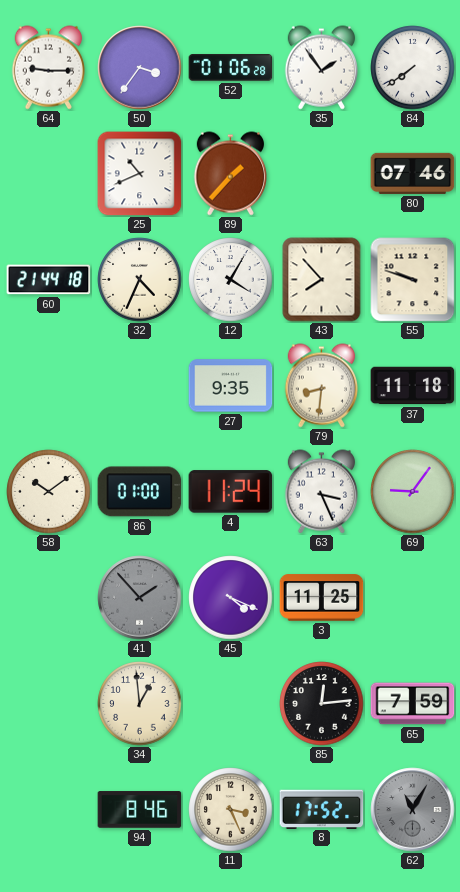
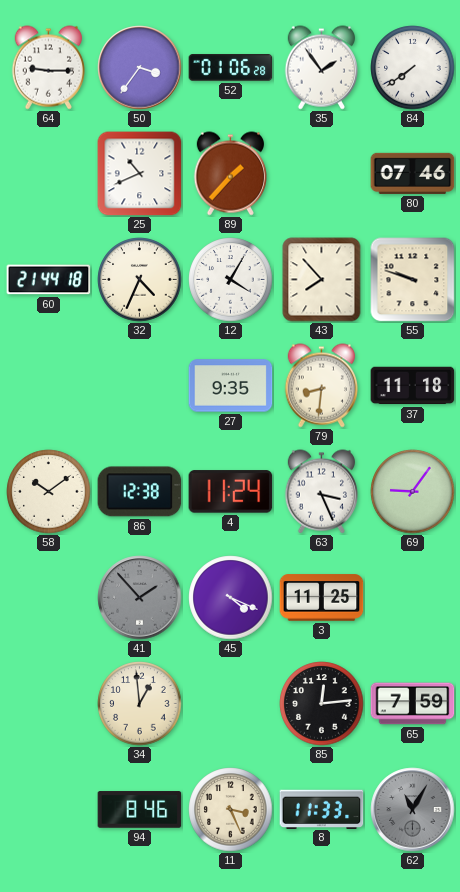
86: 01:00 -> 12:38 (140, 492)
8: 17:52 -> 11:33 (322, 809)
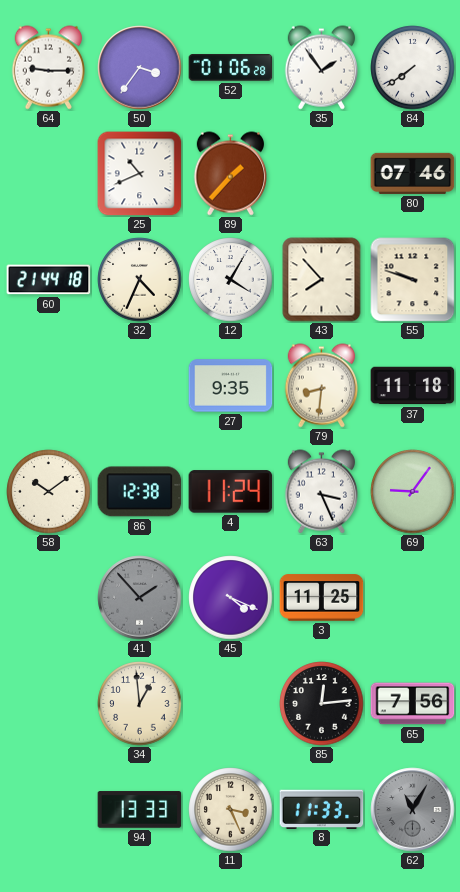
65: 7:59 -> 7:56 (413, 704)
94: 8:46 -> 13:33 (140, 810)
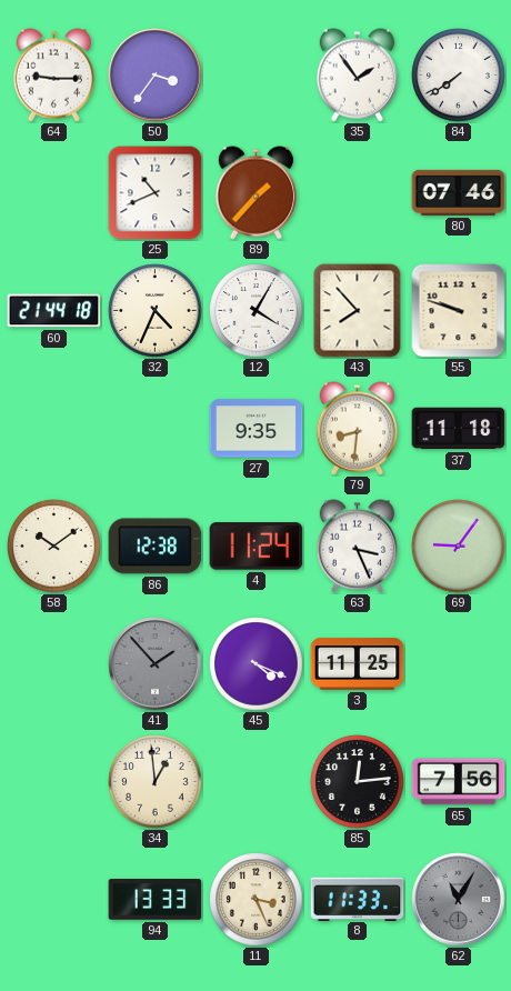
52: 01:06 -> none (231, 68)
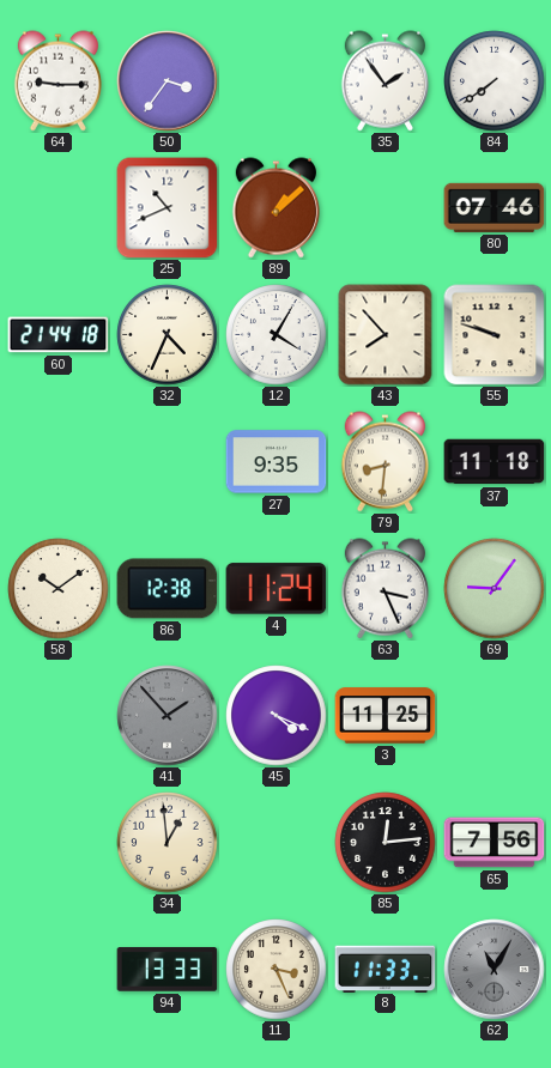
89: 1:37 -> 1:08 (275, 208)
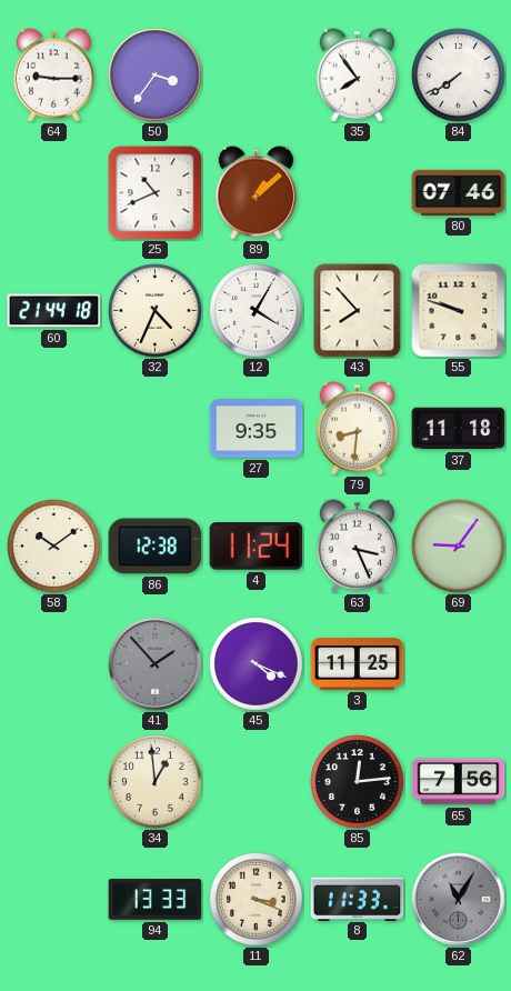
35: 1:54 -> 7:54 (357, 76)
11: 3:26 -> 3:19 (257, 900)
